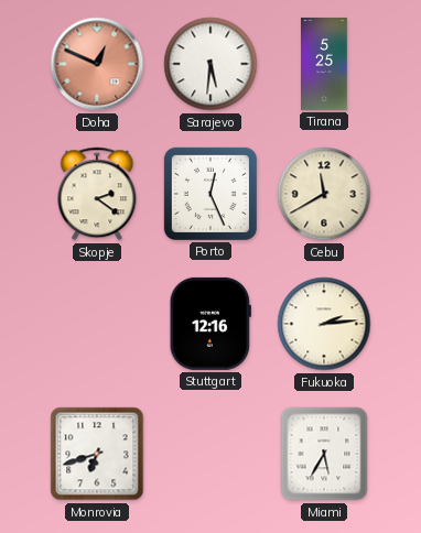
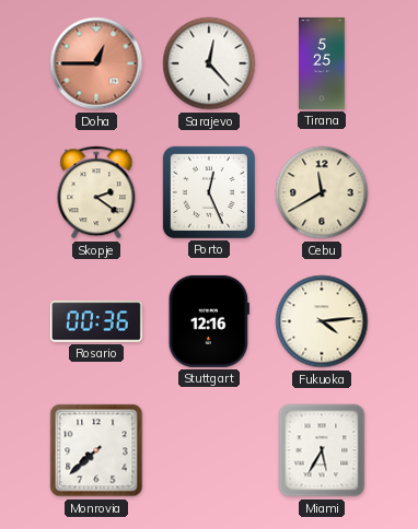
Doha: 12:49 -> 12:45 (96, 63)
Sarajevo: 5:31 -> 12:23 (209, 63)
Rosario: none -> 00:36 (96, 321)
Fukuoka: 2:14 -> 4:14 (322, 321)
Monrovia: 6:42 -> 7:38 (96, 450)
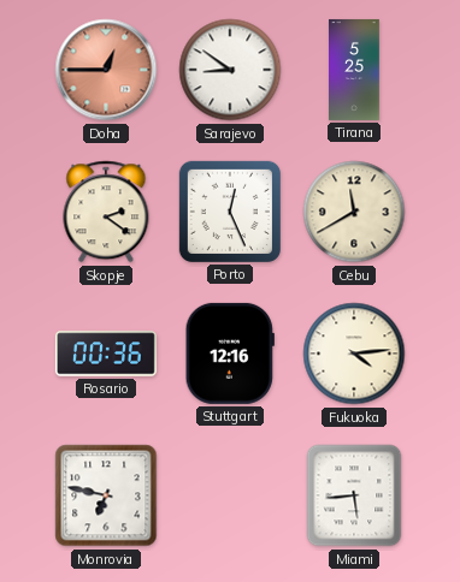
Sarajevo: 12:23 -> 8:51 (230, 70)
Monrovia: 7:38 -> 6:47 (106, 495)
Miami: 5:35 -> 5:44 (354, 495)
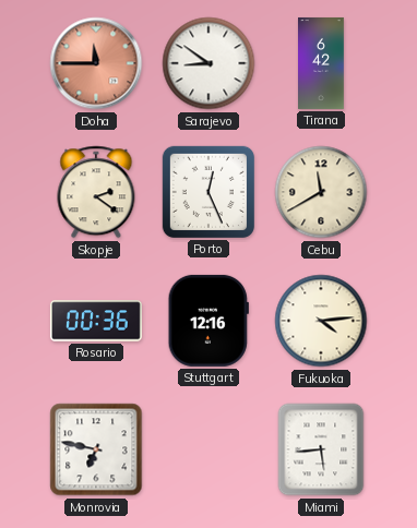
Doha: 12:45 -> 11:45 (96, 63)
Tirana: 5:25 -> 6:42 (321, 63)
